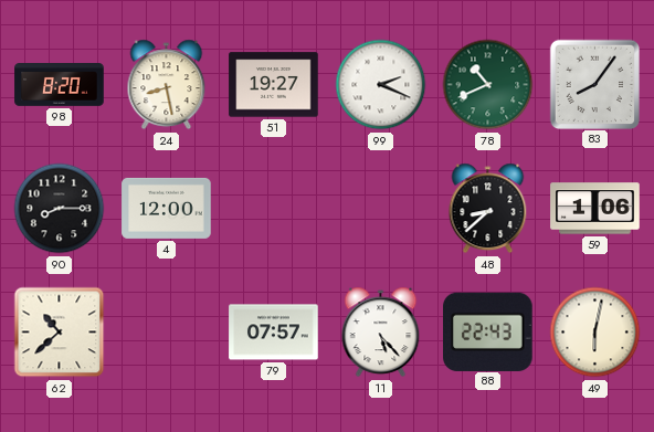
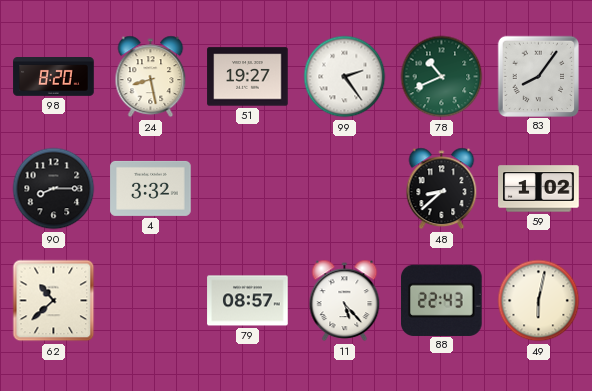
99: 2:19 -> 2:24 (345, 77)
4: 12:00 -> 3:32 (151, 188)
59: 1:06 -> 1:02 (539, 189)
79: 07:57 -> 08:57 (248, 301)
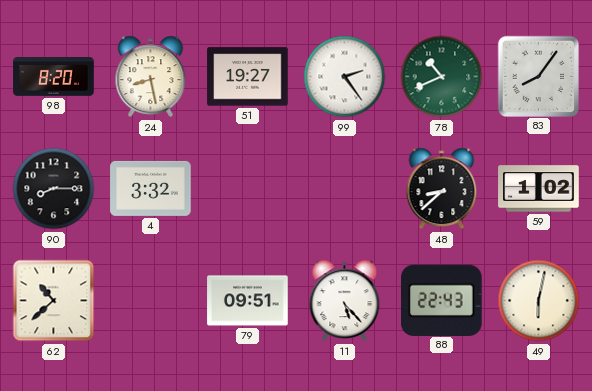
79: 08:57 -> 09:51 (248, 301)
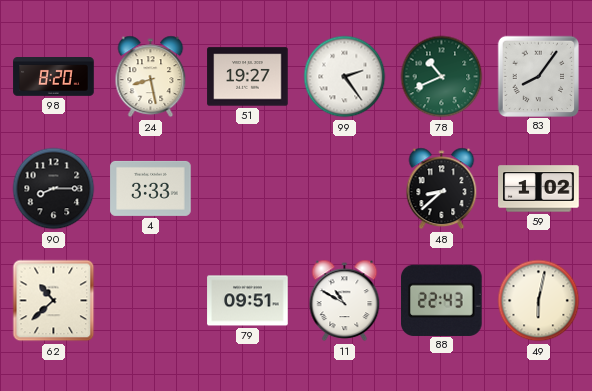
4: 3:32 -> 3:33 (151, 188)
11: 5:23 -> 10:50 (345, 301)
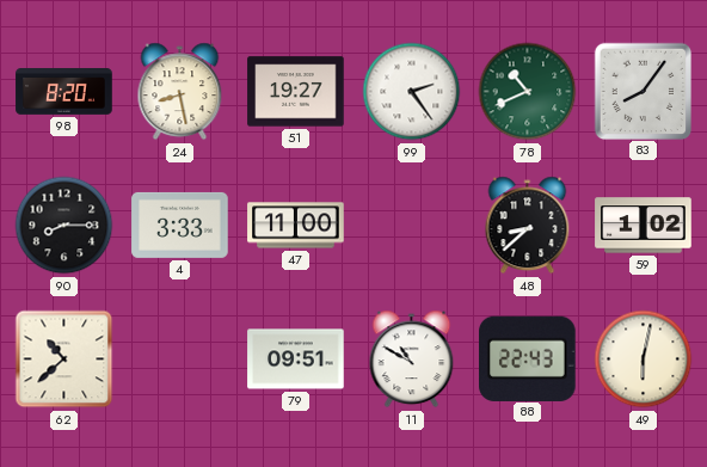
47: none -> 11:00 (296, 226)
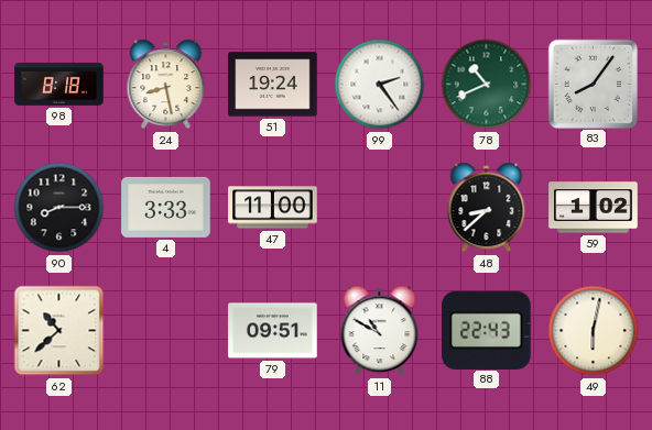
98: 8:20 -> 8:18 (59, 85)
51: 19:27 -> 19:24 (273, 85)
